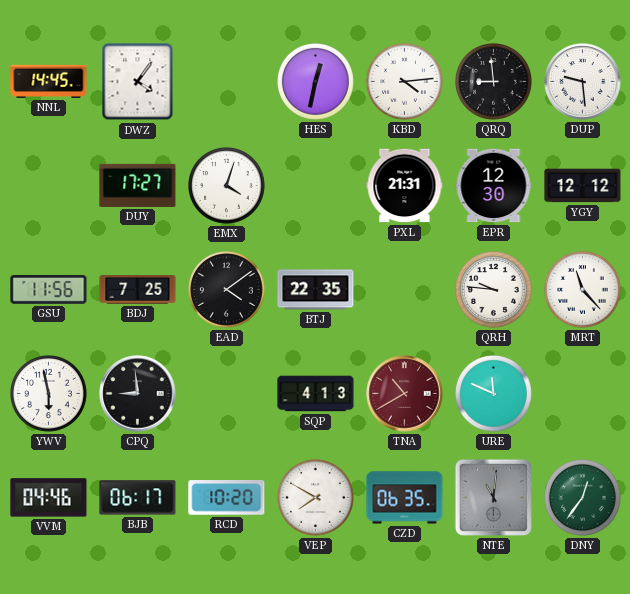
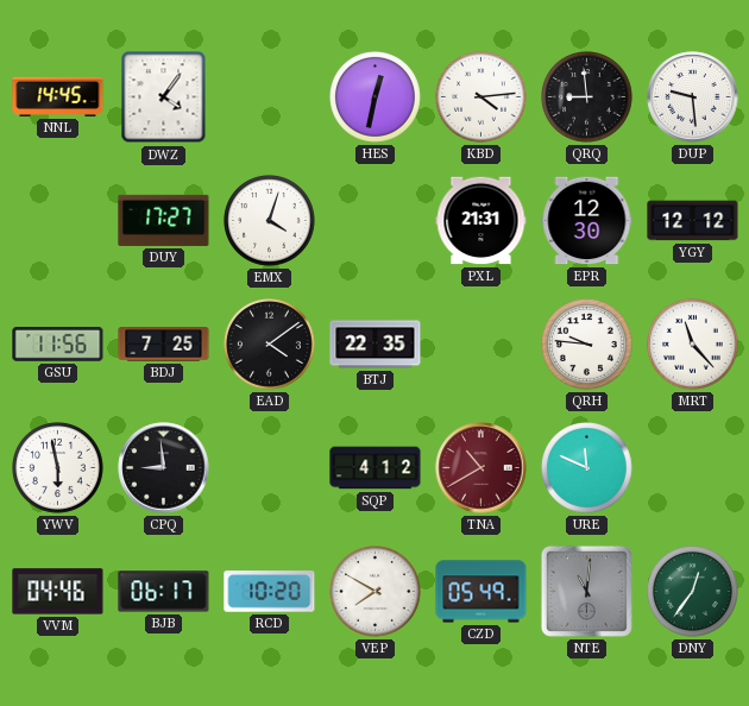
SQP: 4:13 -> 4:12 (376, 468)
CZD: 06:35 -> 05:49 (481, 592)
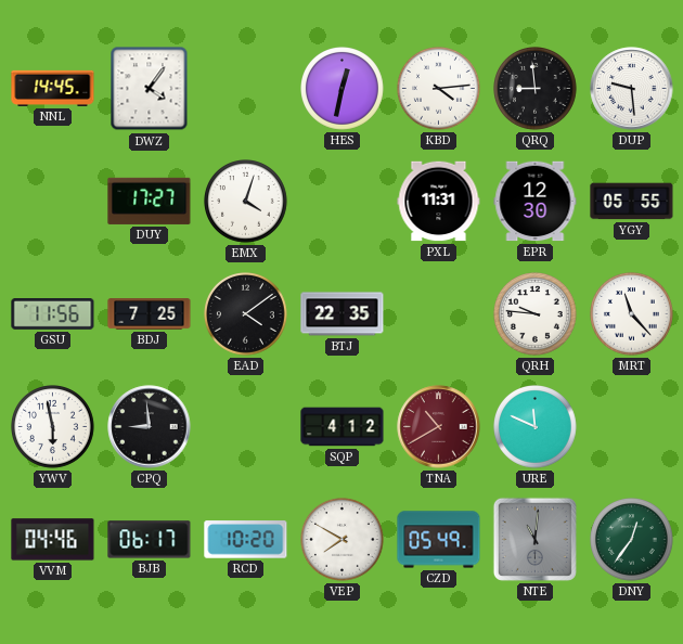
PXL: 21:31 -> 11:31 (439, 202)
YGY: 12:12 -> 05:55 (632, 202)
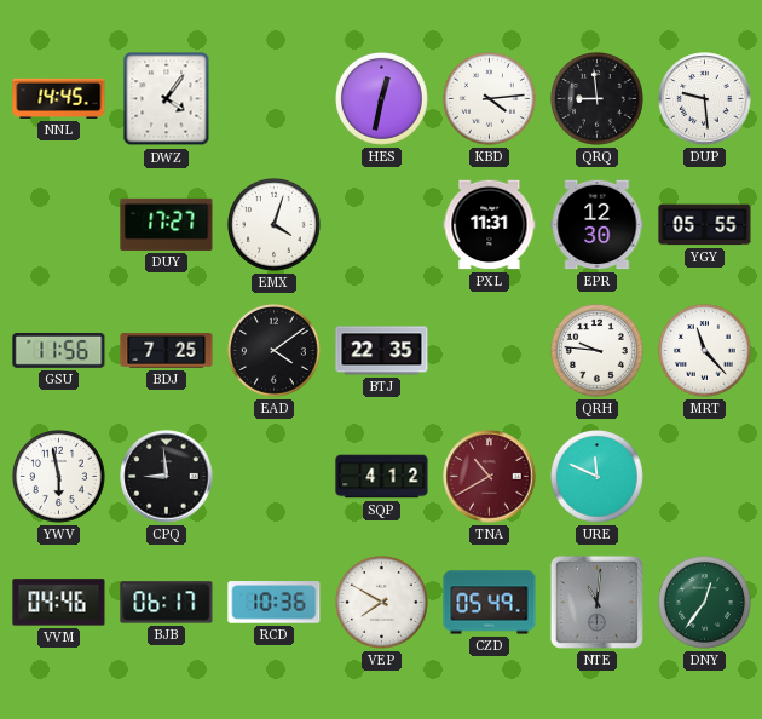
RCD: 10:20 -> 10:36 (275, 603)
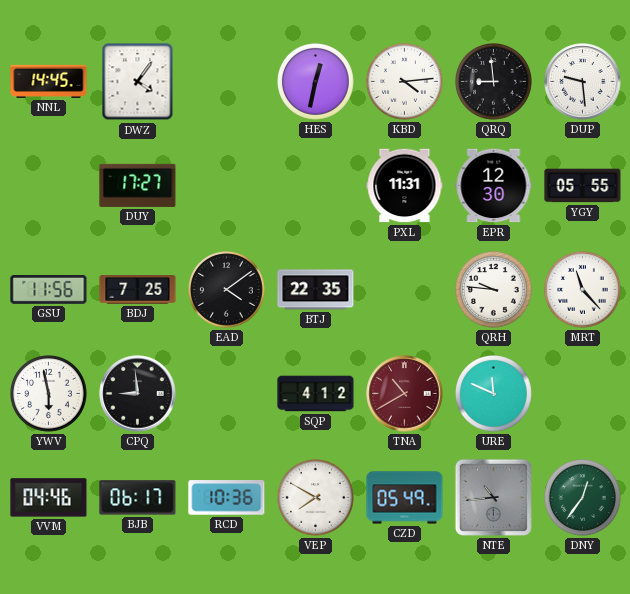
EMX: 4:03 -> none (275, 225)
NTE: 11:01 -> 10:44 (493, 497)
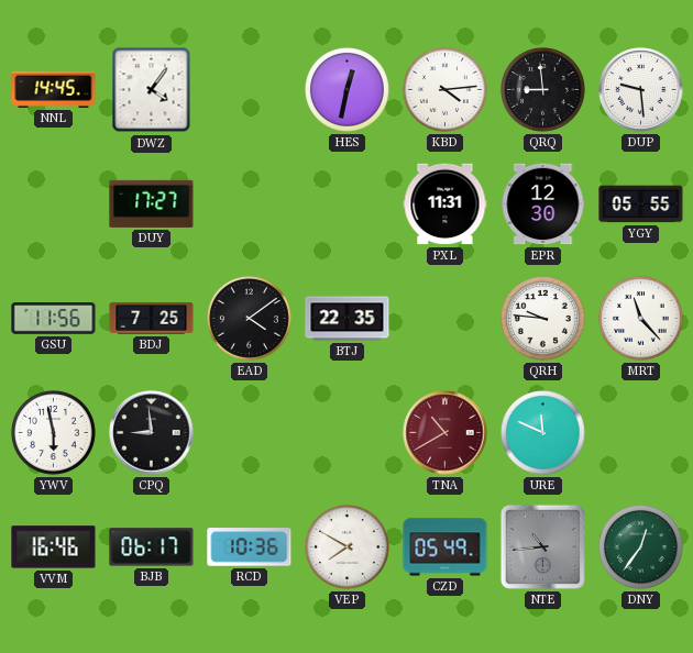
SQP: 4:12 -> none (316, 394)
VVM: 04:46 -> 16:46 (54, 547)
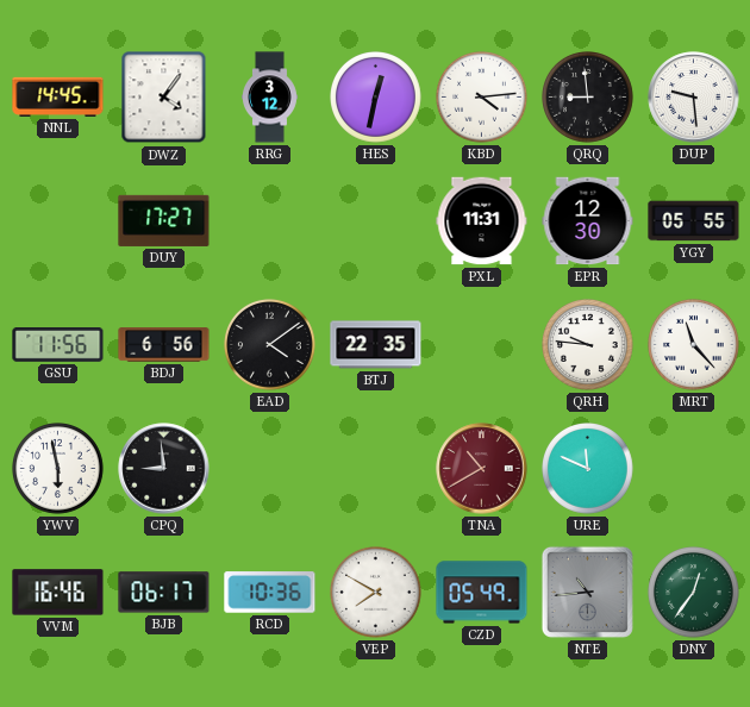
RRG: none -> 3:12 (270, 98)
BDJ: 7:25 -> 6:56 (164, 345)
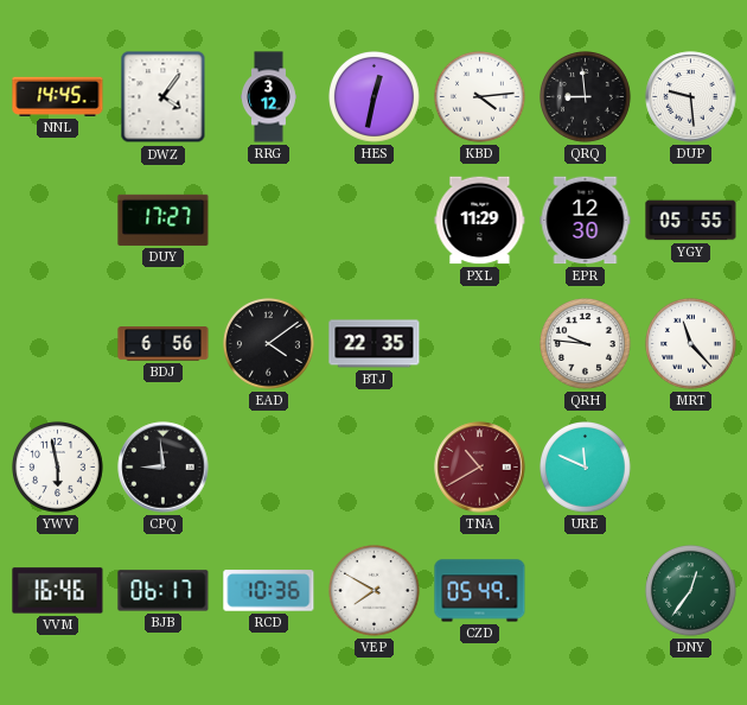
PXL: 11:31 -> 11:29 (480, 221)
GSU: 11:56 -> none (58, 345)
NTE: 10:44 -> none (587, 592)
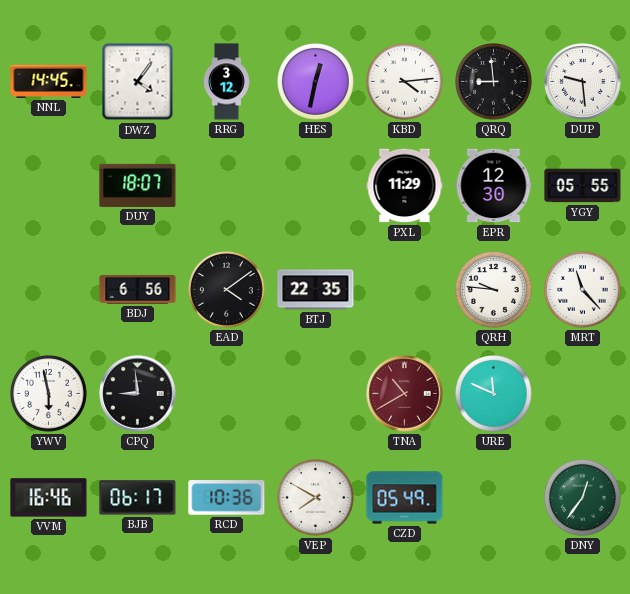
DUY: 17:27 -> 18:07 (138, 185)
